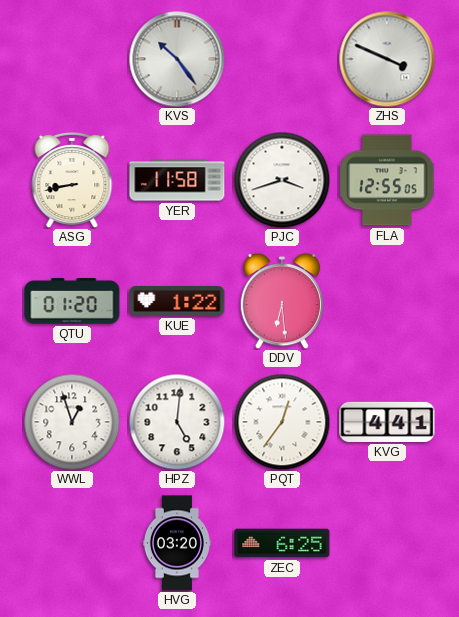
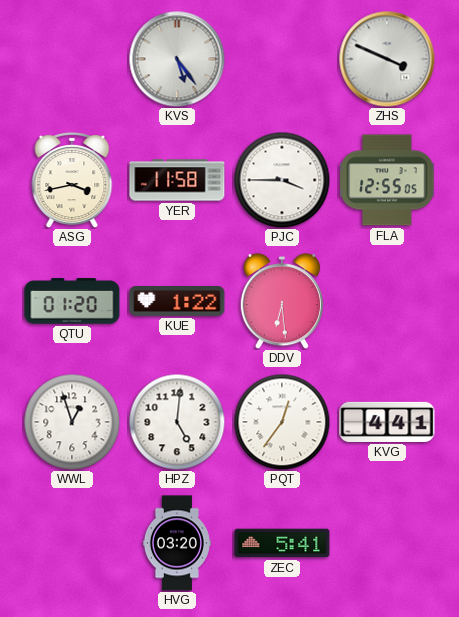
KVS: 10:24 -> 5:24 (177, 59)
ASG: 8:43 -> 3:43 (72, 181)
PJC: 3:42 -> 3:45 (282, 180)
ZEC: 6:25 -> 5:41 (282, 543)
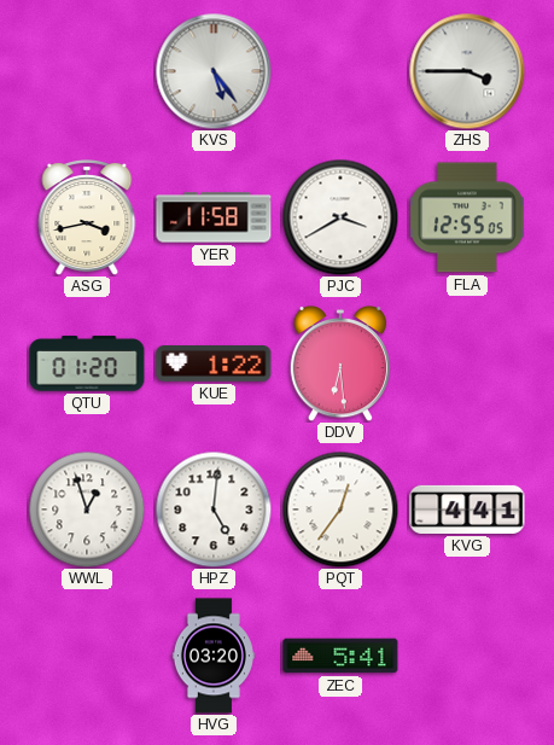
ZHS: 3:49 -> 3:45 (467, 71)
PJC: 3:45 -> 3:40 (340, 217)
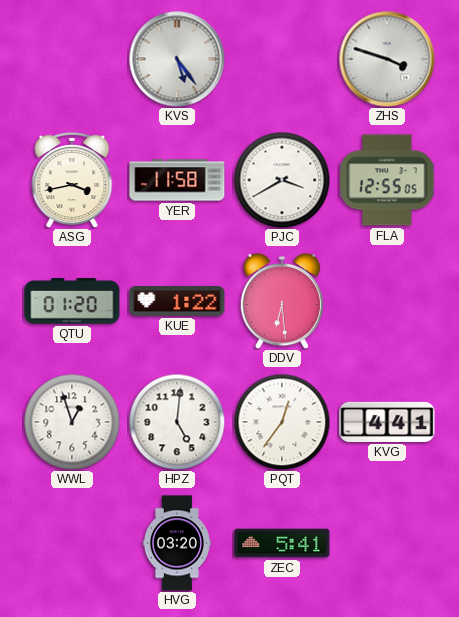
ZHS: 3:45 -> 3:48 (387, 59)
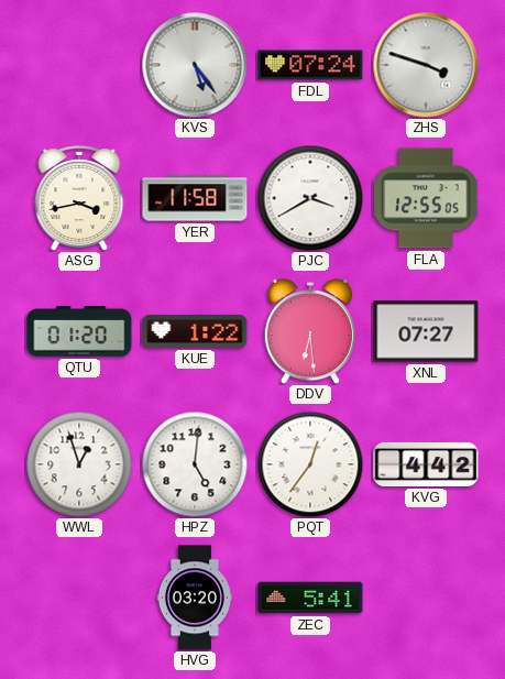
FDL: none -> 07:24 (310, 65)
XNL: none -> 07:27 (426, 331)
KVG: 4:41 -> 4:42 (426, 464)
